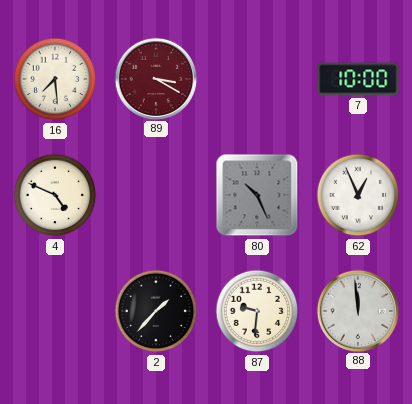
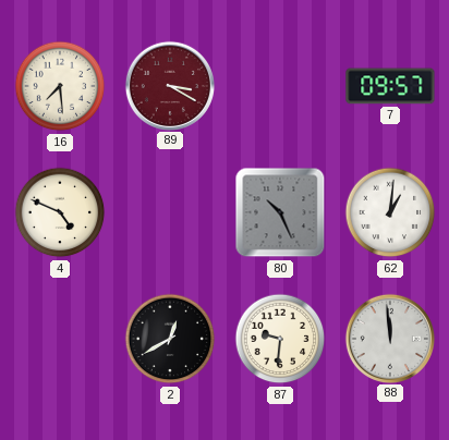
7: 10:00 -> 09:57 (390, 86)
62: 12:56 -> 1:01 (390, 212)
2: 1:37 -> 12:40 (170, 339)
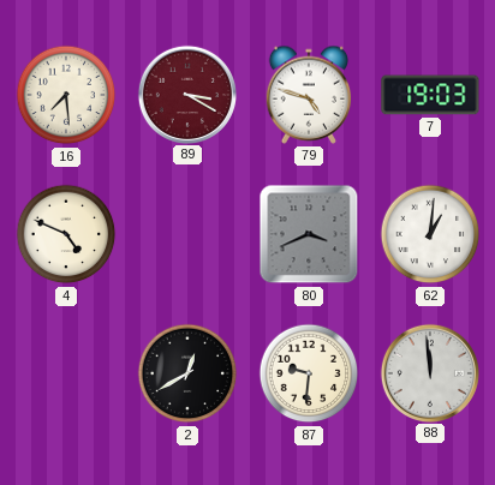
79: none -> 4:48 (309, 95)
7: 09:57 -> 19:03 (430, 95)
80: 10:26 -> 3:41 (309, 234)
